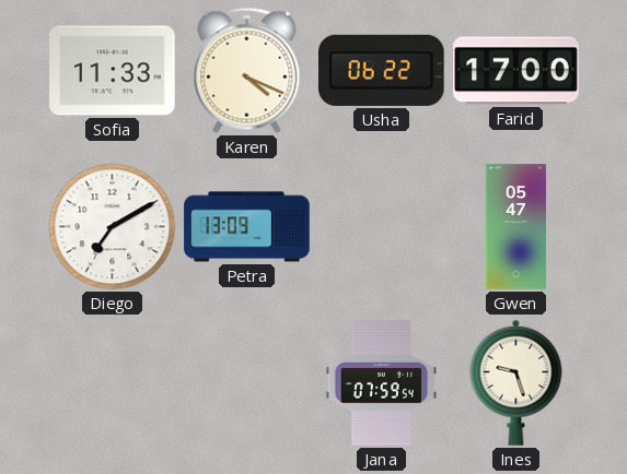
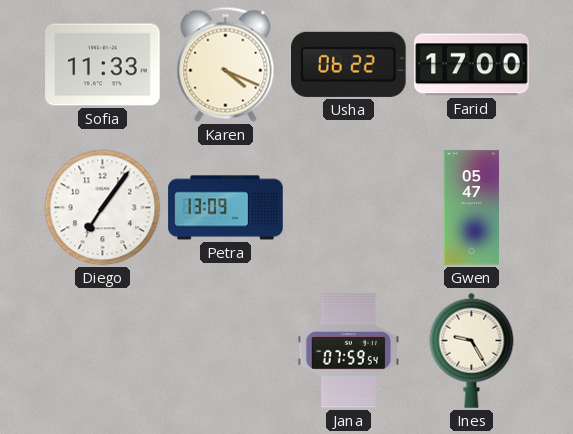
Diego: 7:10 -> 7:06 (103, 208)
Ines: 9:27 -> 9:25 (472, 350)
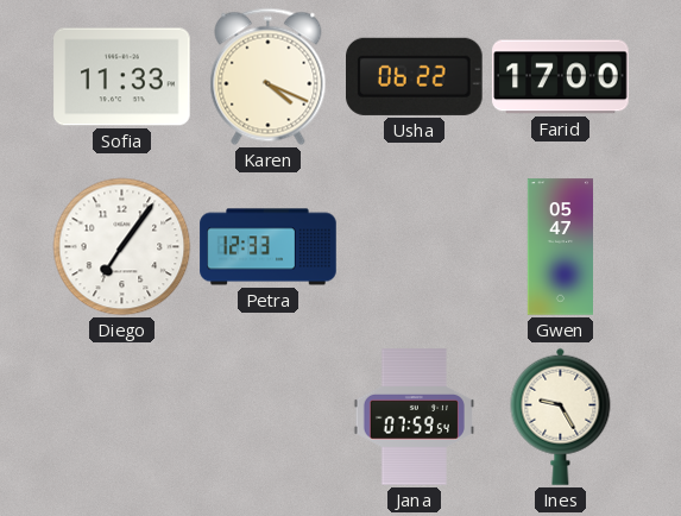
Petra: 13:09 -> 12:33 (269, 247)
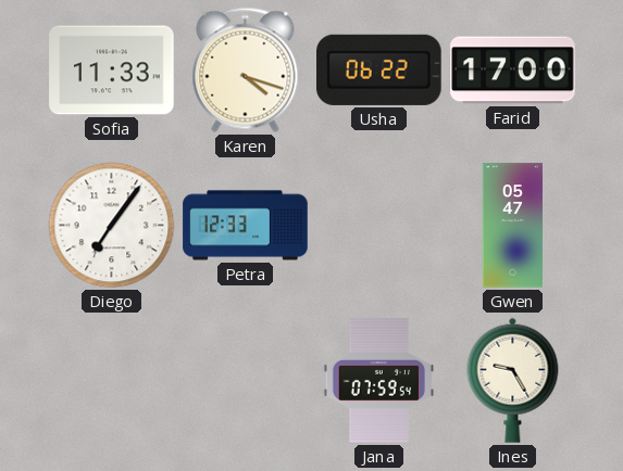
Karen: 4:19 -> 4:18 (246, 71)
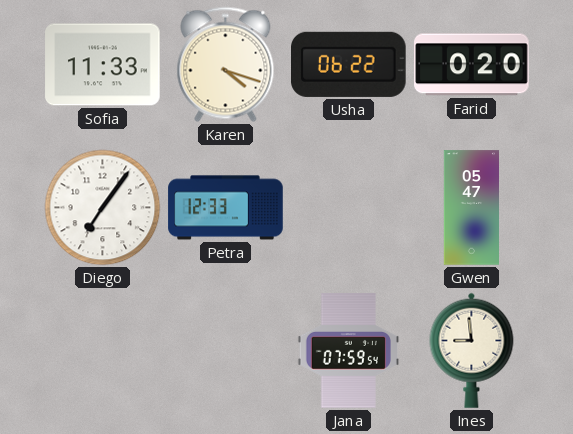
Farid: 17:00 -> 0:20 (472, 65)
Ines: 9:25 -> 8:59 (472, 350)
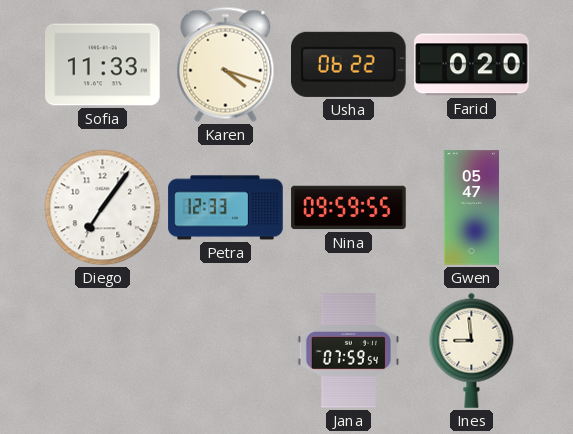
Nina: none -> 09:59 (349, 208)
